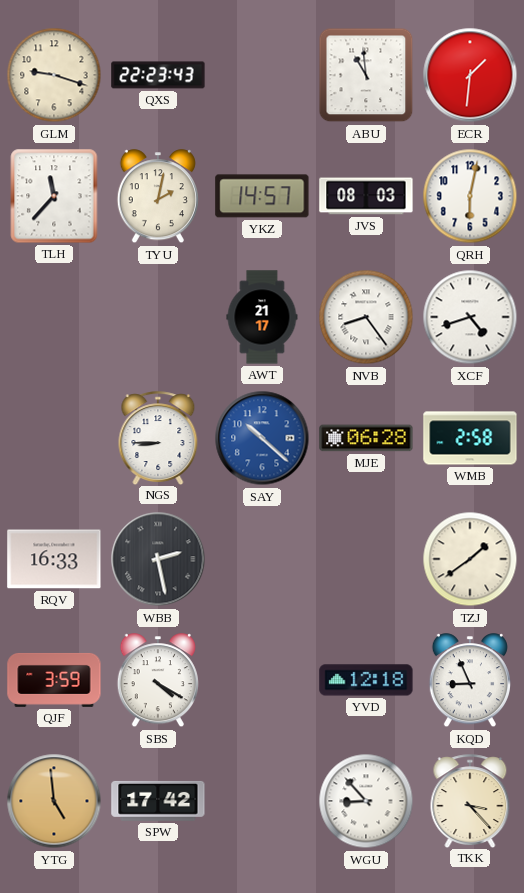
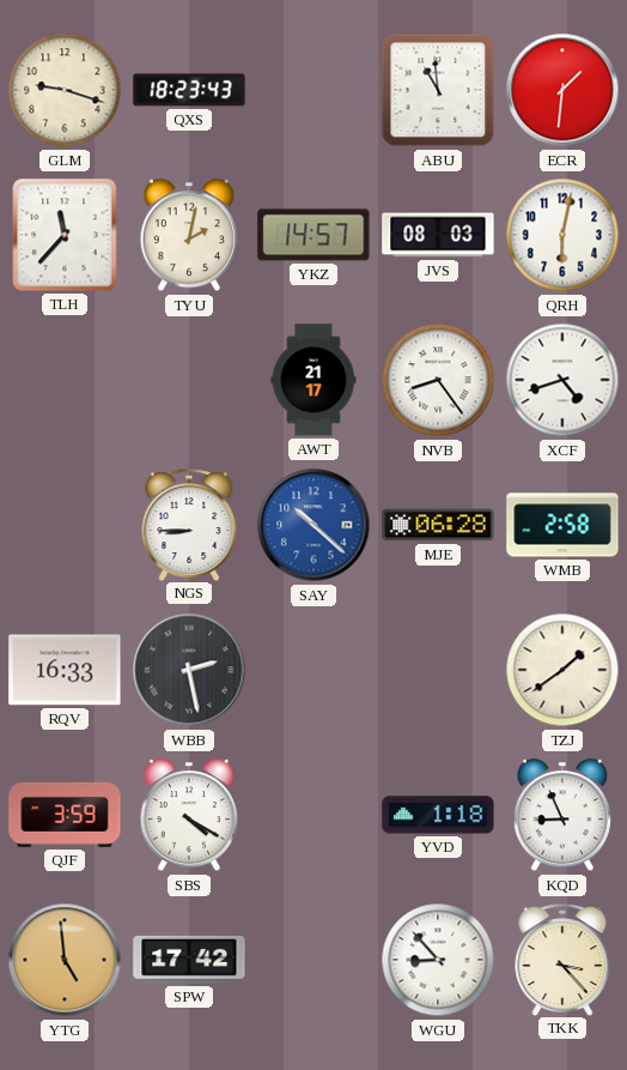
QXS: 22:23 -> 18:23 (189, 90)
YVD: 12:18 -> 1:18 (438, 815)
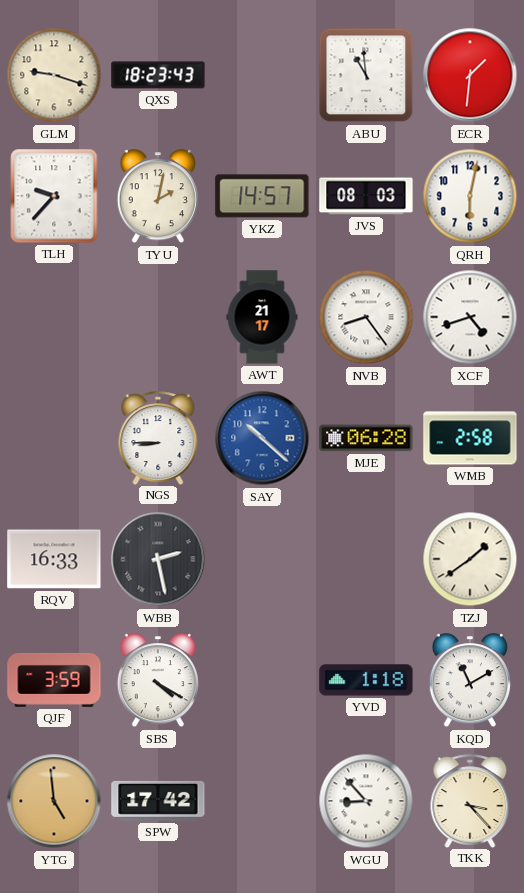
TLH: 11:37 -> 9:37 (54, 196)
KQD: 8:56 -> 11:10 (470, 681)
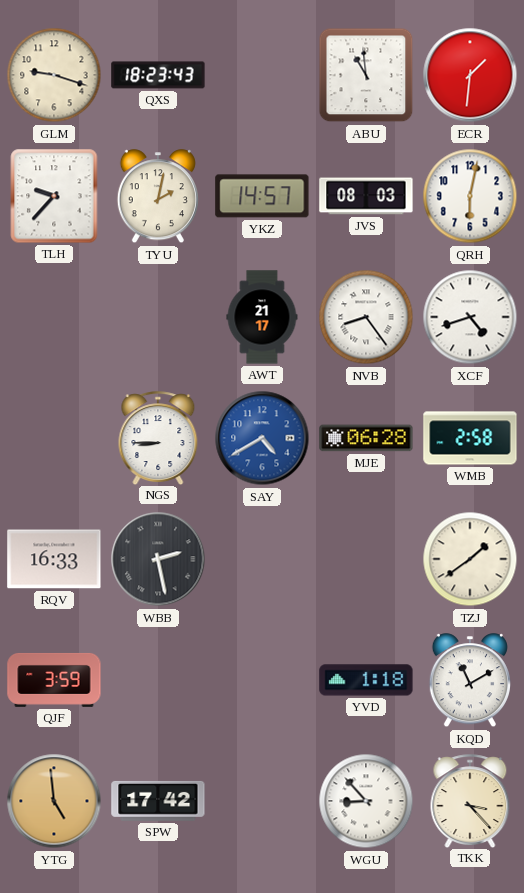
SAY: 10:22 -> 4:40 (262, 438)
SBS: 4:20 -> none (158, 681)
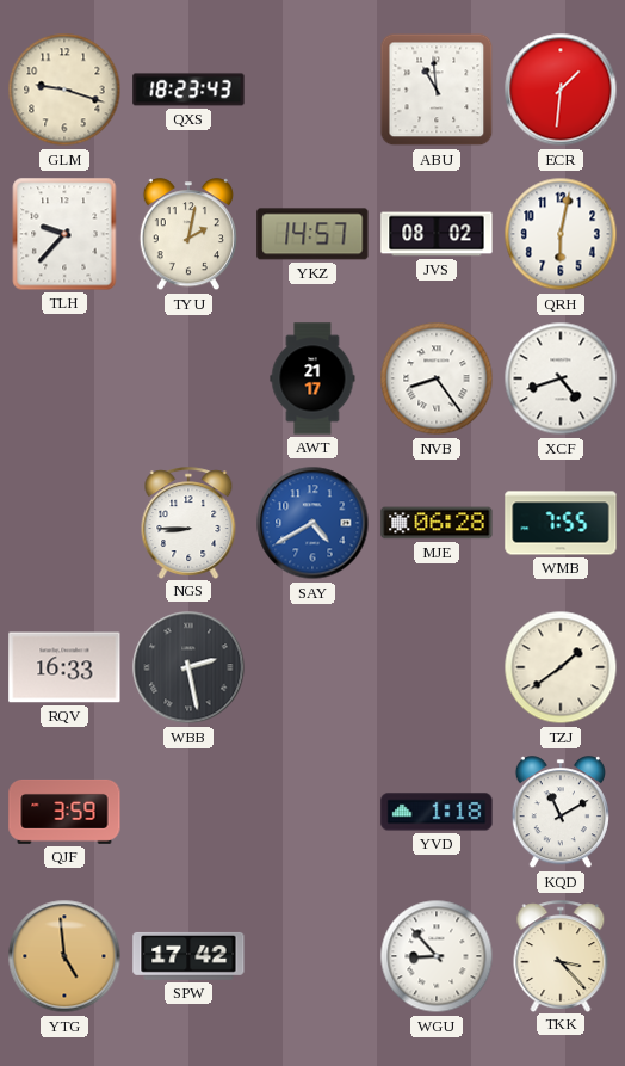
JVS: 08:03 -> 08:02 (437, 234)
WMB: 2:58 -> 7:55 (561, 523)
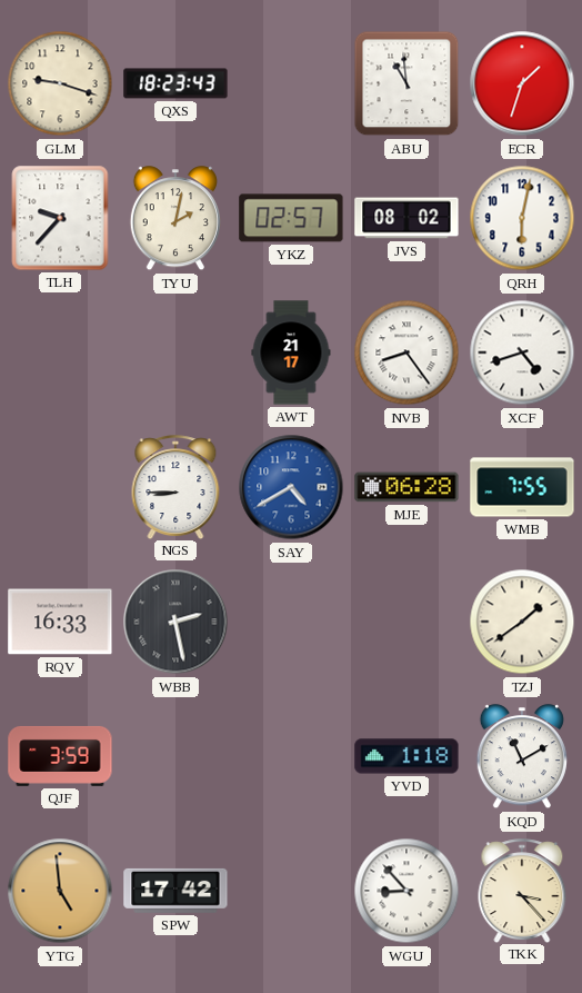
ECR: 1:31 -> 1:33 (522, 83)
YKZ: 14:57 -> 02:57 (291, 218)
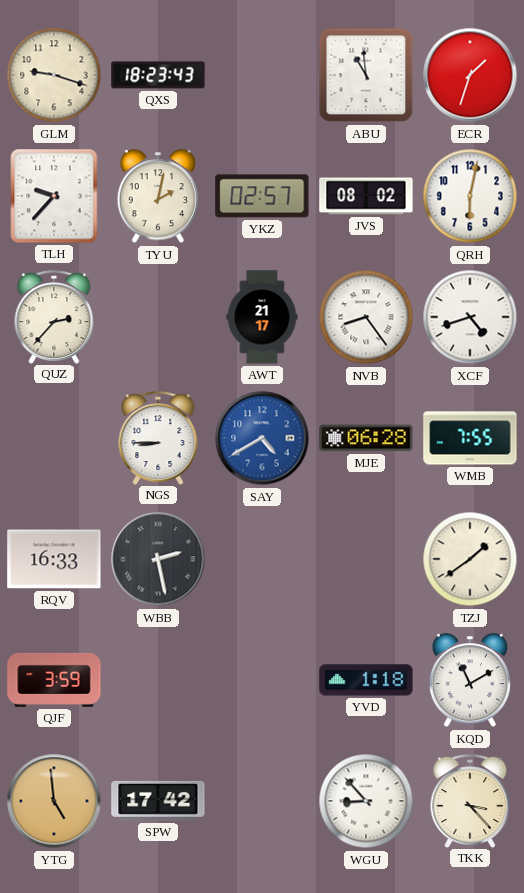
QUZ: none -> 2:37 (54, 317)
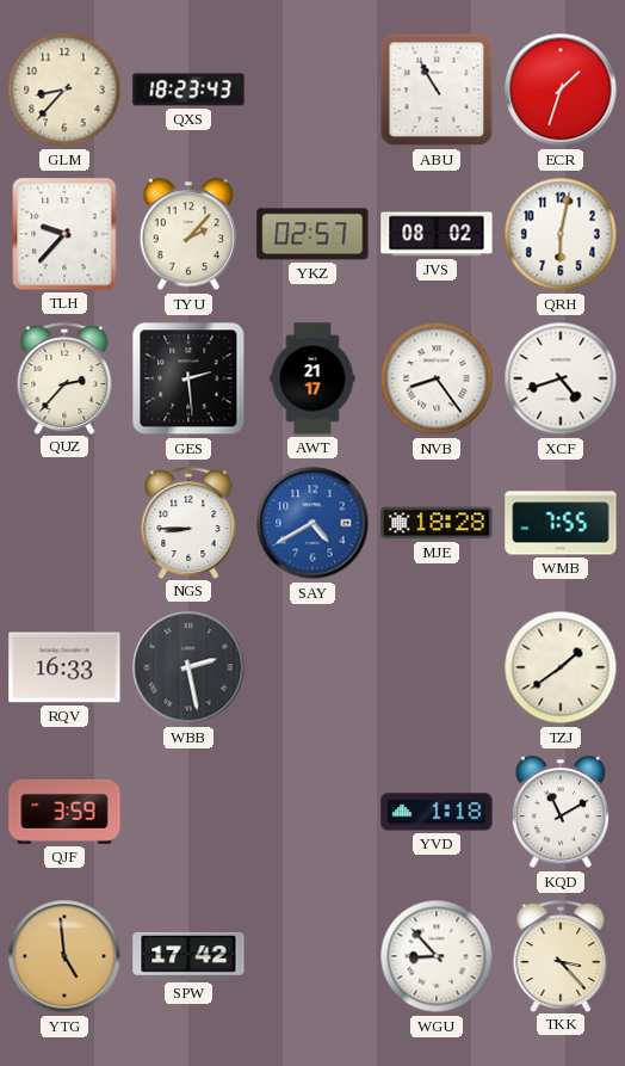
GLM: 9:18 -> 8:37 (64, 90)
ABU: 10:59 -> 10:55 (437, 90)
TYU: 2:02 -> 2:07 (188, 235)
GES: none -> 2:29 (188, 378)
MJE: 06:28 -> 18:28 (437, 523)
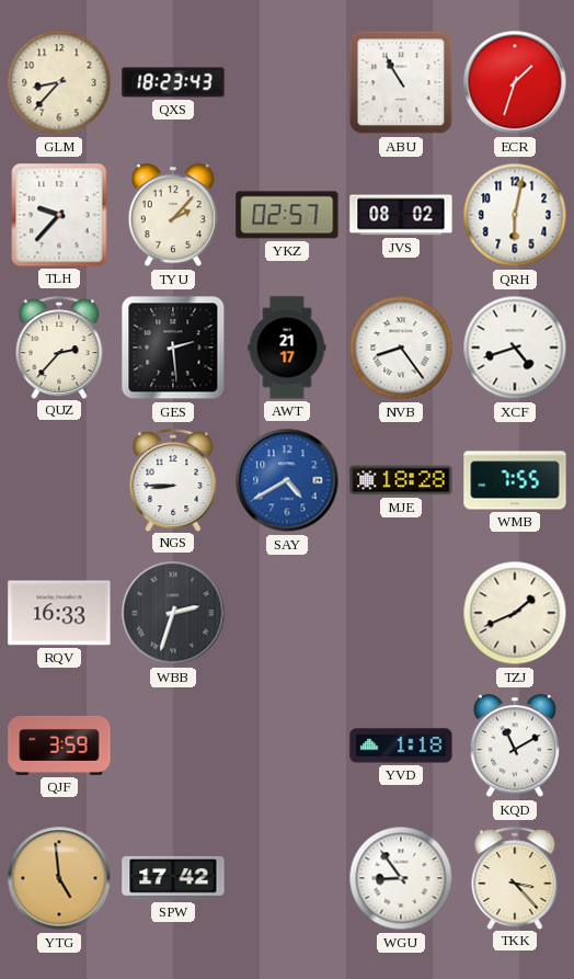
WBB: 2:28 -> 2:33 (173, 613)
TZJ: 1:39 -> 1:41 (515, 613)
WGU: 8:53 -> 8:54 (401, 878)
